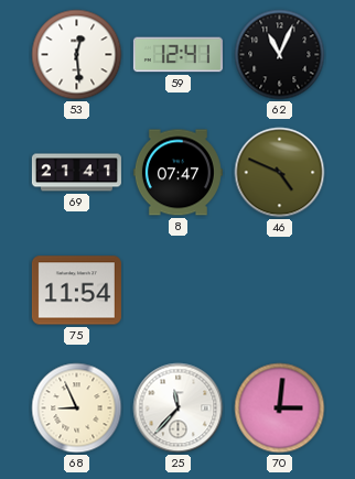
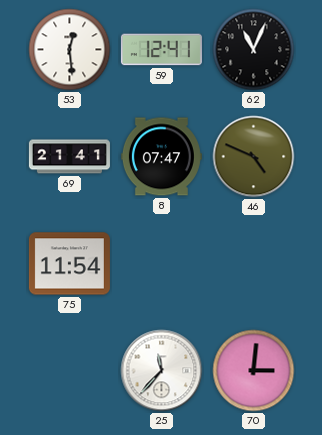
68: 8:56 -> none (77, 409)
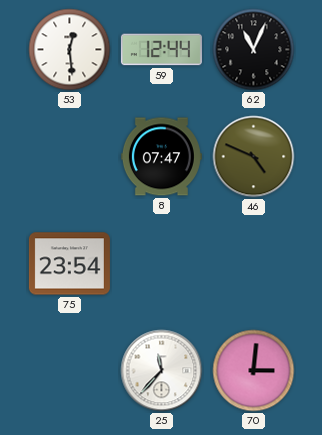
59: 12:41 -> 12:44 (161, 50)
69: 21:41 -> none (69, 157)
75: 11:54 -> 23:54 (69, 264)
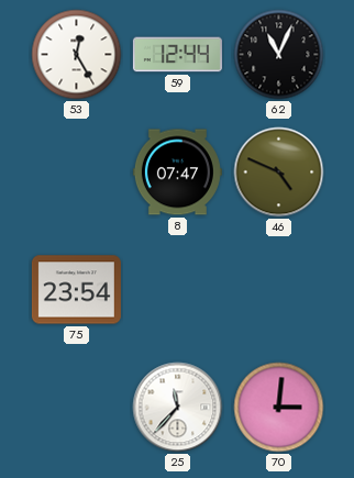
53: 12:29 -> 12:25 (77, 55)
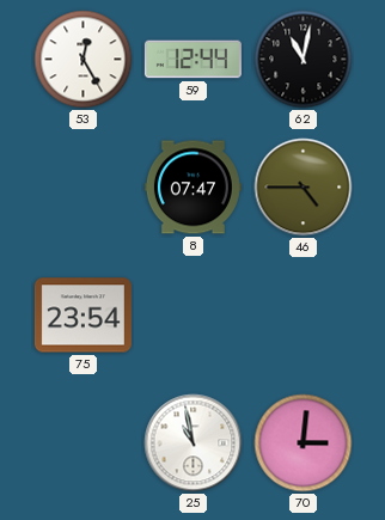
62: 11:04 -> 11:02 (304, 60)
46: 4:49 -> 4:45 (304, 188)
25: 11:37 -> 10:58 (194, 443)
